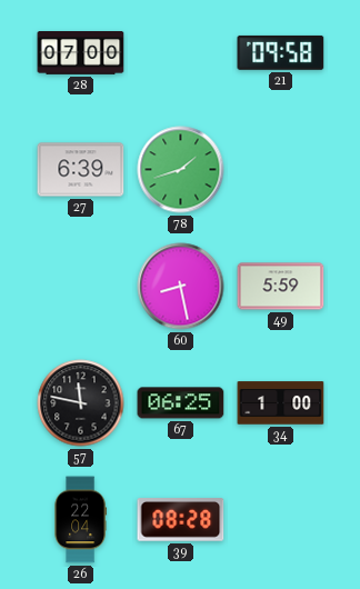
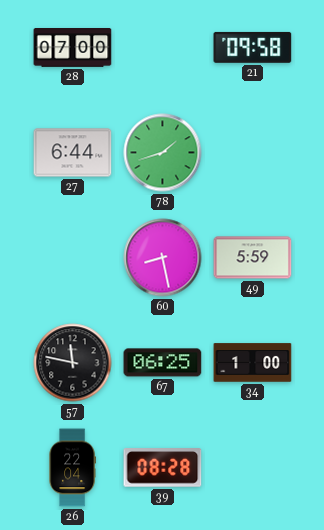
27: 6:39 -> 6:44 (73, 153)
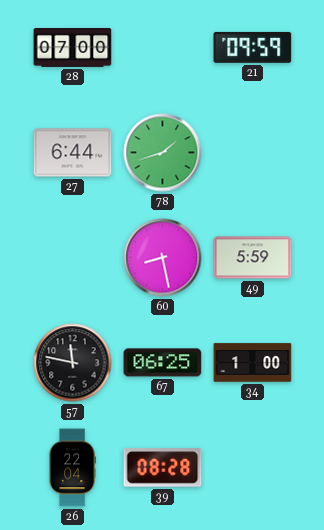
21: 09:58 -> 09:59 (253, 47)
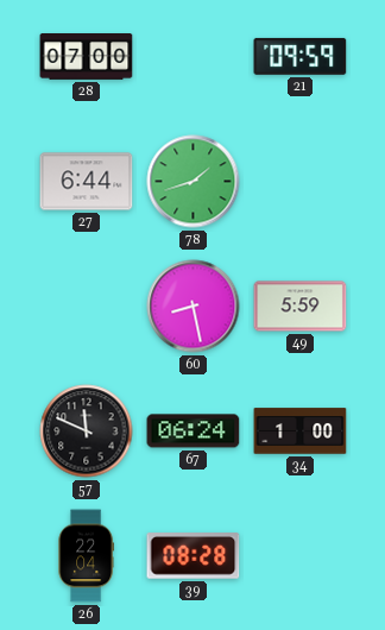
57: 11:47 -> 11:49 (87, 431)
67: 06:25 -> 06:24 (194, 431)
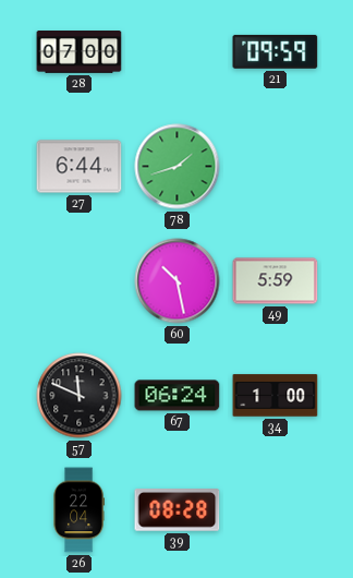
60: 8:28 -> 10:28 (178, 281)
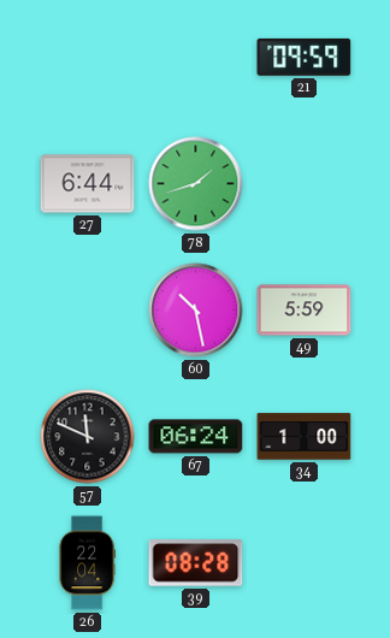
28: 07:00 -> none (80, 52)
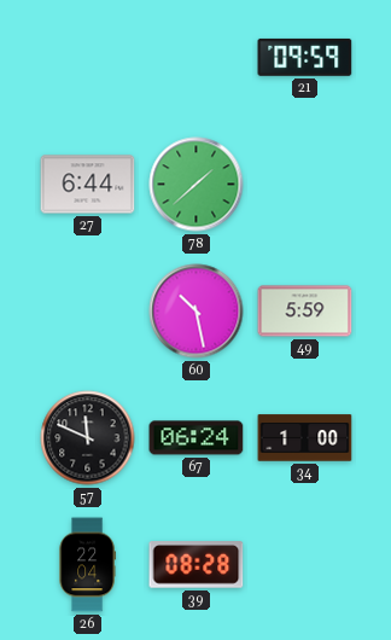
78: 1:42 -> 1:38 (197, 185)
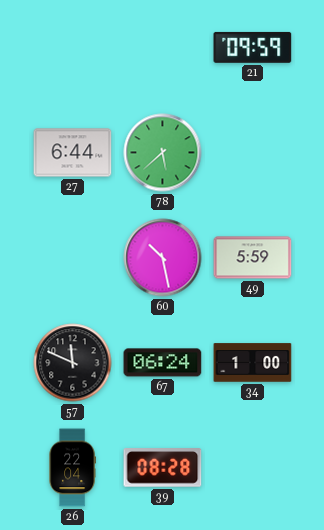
78: 1:38 -> 5:38 (163, 153)
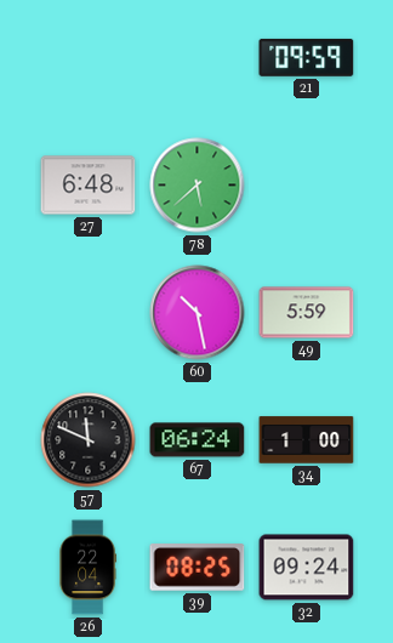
27: 6:44 -> 6:48 (89, 186)
39: 08:28 -> 08:25 (198, 568)
32: none -> 09:24 (307, 568)
